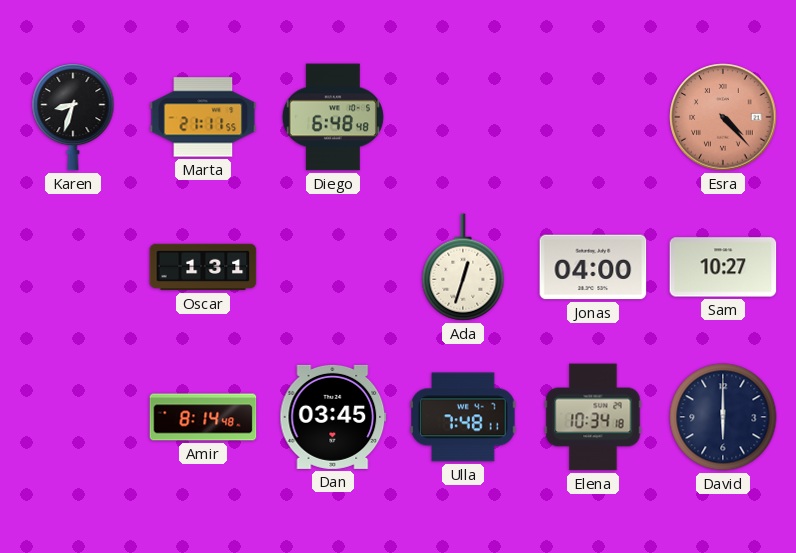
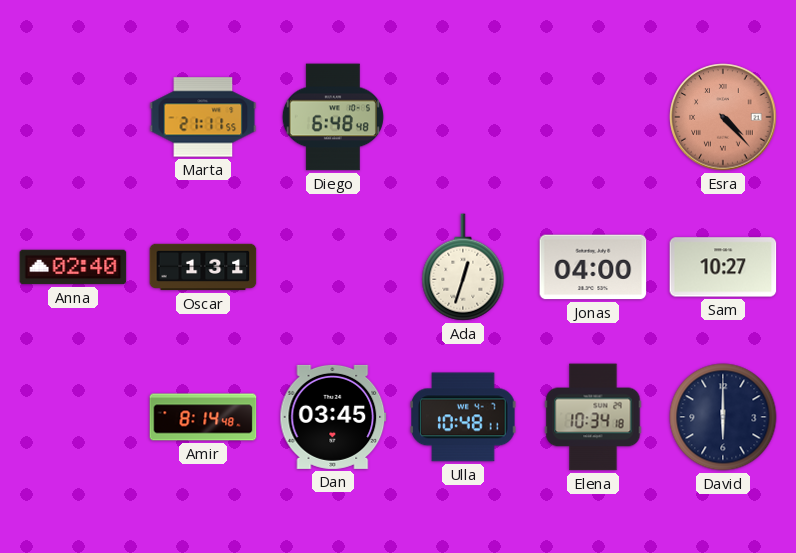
Karen: 8:33 -> none (73, 118)
Anna: none -> 02:40 (73, 267)
Ulla: 7:48 -> 10:48 (463, 417)
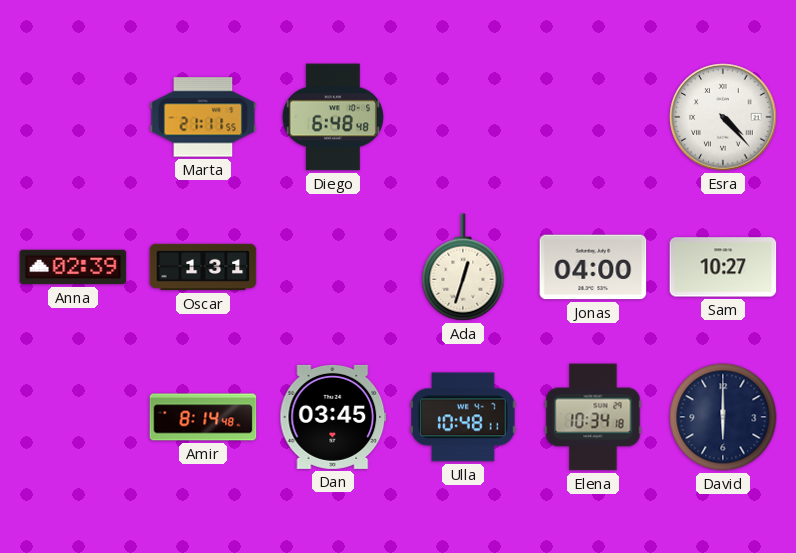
Esra dial: salmon -> white (723, 117)
Anna: 02:40 -> 02:39 (73, 267)
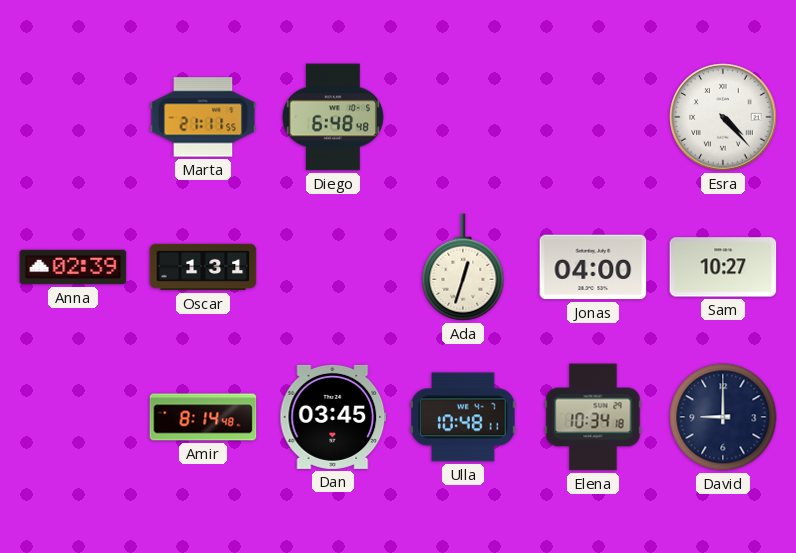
David: 6:00 -> 9:00 (723, 417)
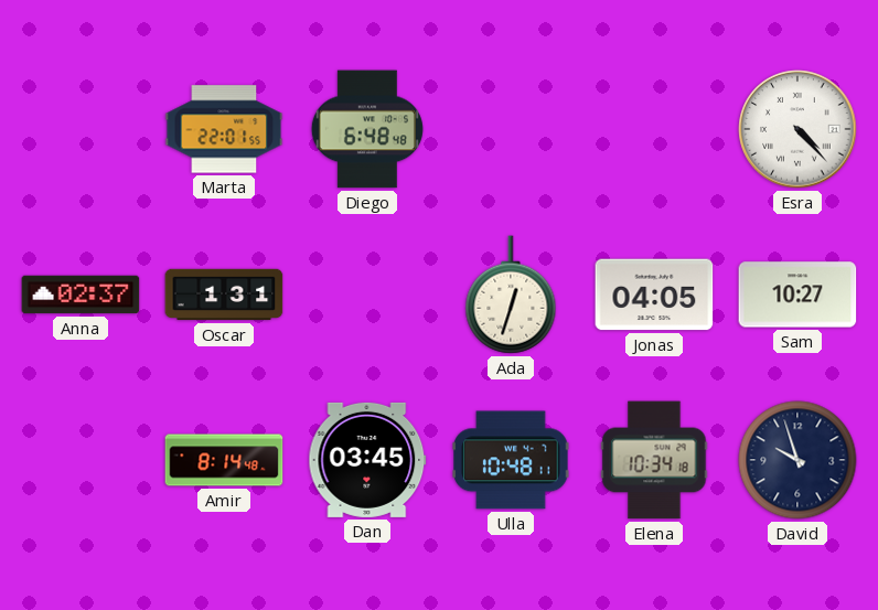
Marta: 21:11 -> 22:01 (224, 129)
Anna: 02:39 -> 02:37 (81, 295)
Jonas: 04:00 -> 04:05 (654, 295)
David: 9:00 -> 9:57 (797, 460)
